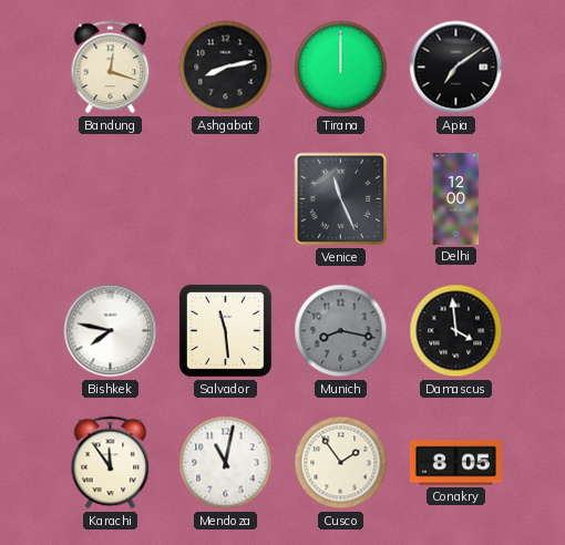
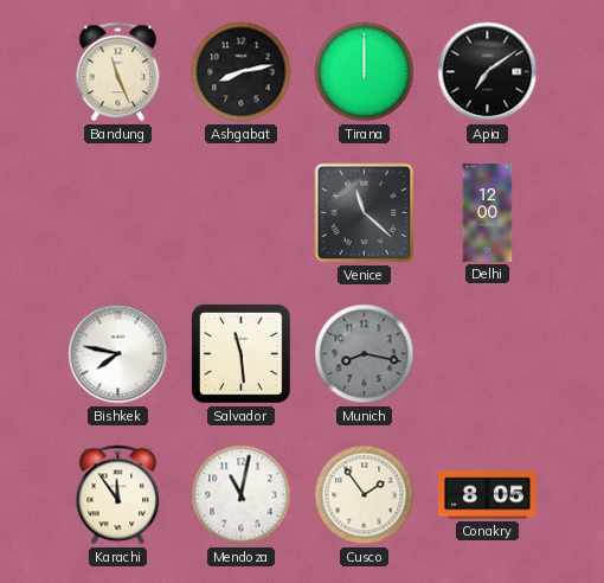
Bandung: 12:18 -> 11:26 (118, 72)
Venice: 11:26 -> 11:22 (365, 213)
Damascus: 3:59 -> none (456, 331)
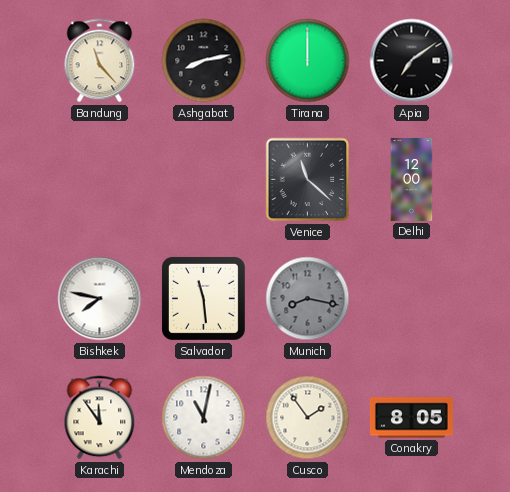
Bandung: 11:26 -> 11:23 (100, 61)
